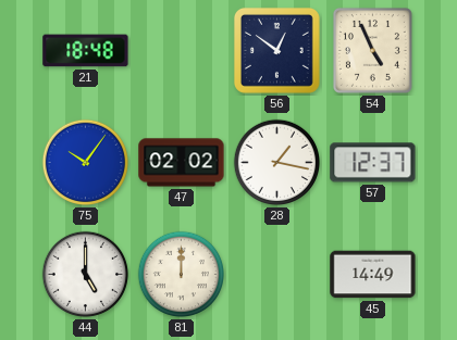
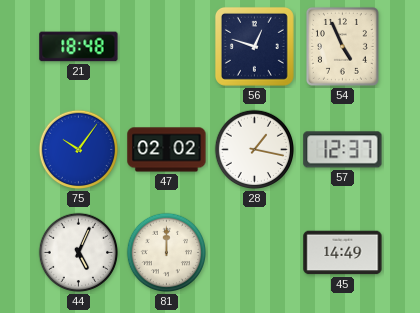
56: 12:51 -> 12:48 (254, 46)
44: 5:00 -> 5:04 (79, 253)
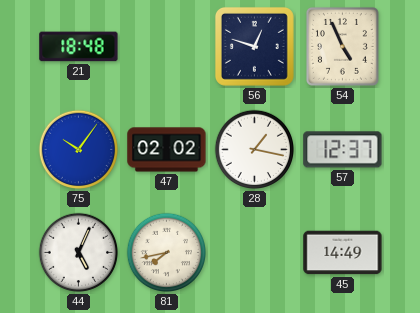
81: 12:00 -> 7:43 (167, 253)
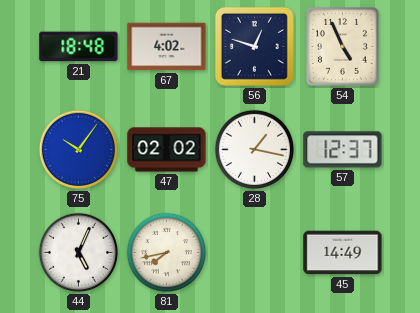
67: none -> 4:02 (167, 47)
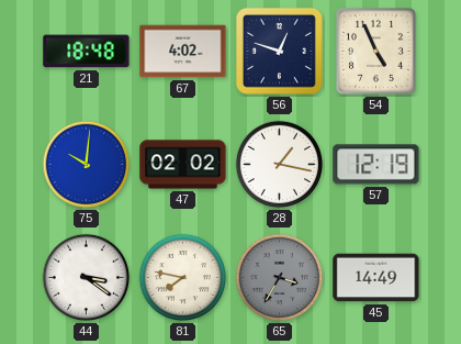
75: 10:06 -> 10:01 (87, 165)
57: 12:37 -> 12:19 (376, 165)
44: 5:04 -> 3:21 (87, 278)
81: 7:43 -> 7:47 (183, 278)
65: none -> 3:35 (280, 278)
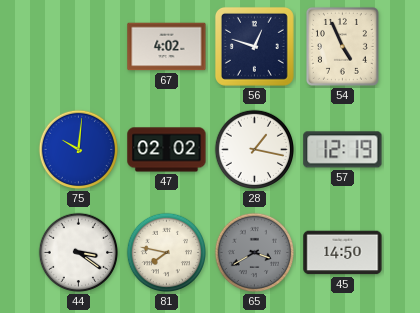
21: 18:48 -> none (87, 52)
65: 3:35 -> 3:40 (255, 253)
45: 14:49 -> 14:50 (343, 253)
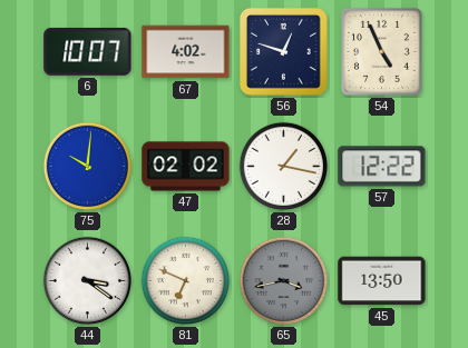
6: none -> 10:07 (88, 51)
57: 12:19 -> 12:22 (382, 167)
81: 7:47 -> 6:49 (186, 281)
65: 3:40 -> 3:43 (284, 281)
45: 14:50 -> 13:50 (382, 281)
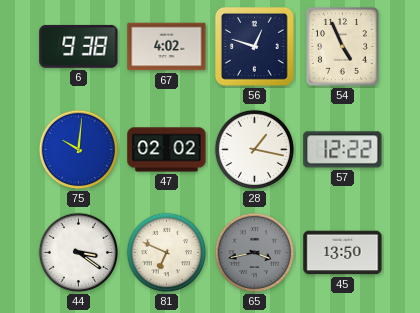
6: 10:07 -> 9:38 (79, 46)
